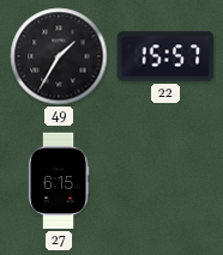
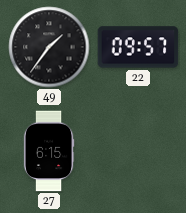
49: 1:35 -> 1:36 (49, 47)
22: 15:57 -> 09:57 (138, 47)
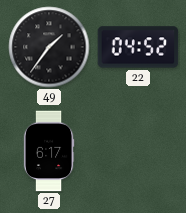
22: 09:57 -> 04:52 (138, 47)
27: 6:15 -> 6:17 (49, 151)
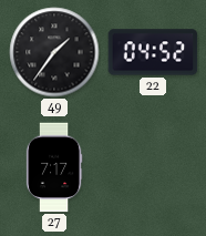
27: 6:17 -> 7:17 (54, 167)
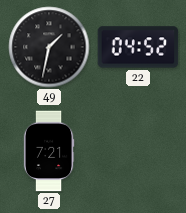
49: 1:36 -> 1:32 (49, 47)
27: 7:17 -> 7:21 (49, 151)
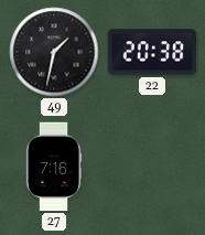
22: 04:52 -> 20:38 (152, 52)
27: 7:21 -> 7:16 (54, 167)
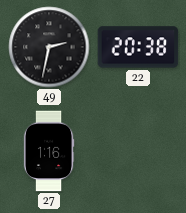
49: 1:32 -> 2:32 (49, 47)
27: 7:16 -> 1:16 (49, 151)
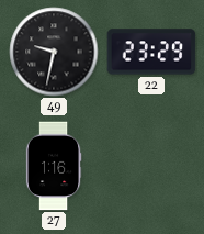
49: 2:32 -> 9:32 (54, 52)
22: 20:38 -> 23:29 (151, 52)
